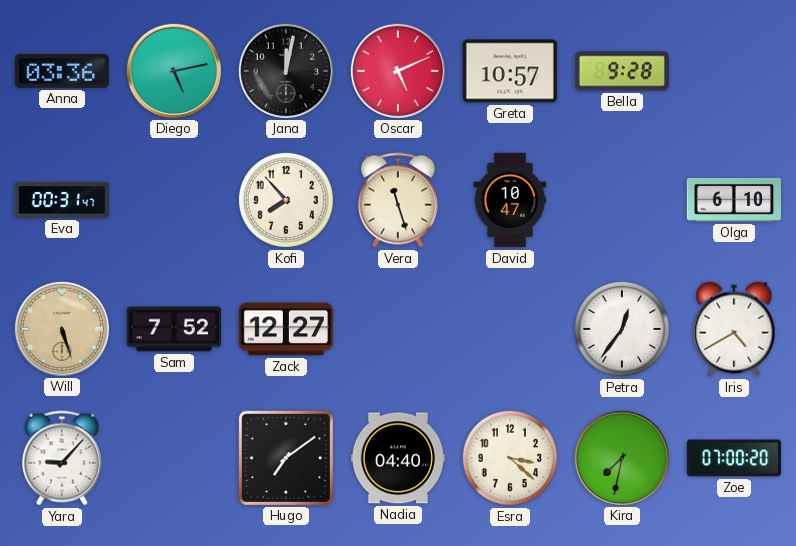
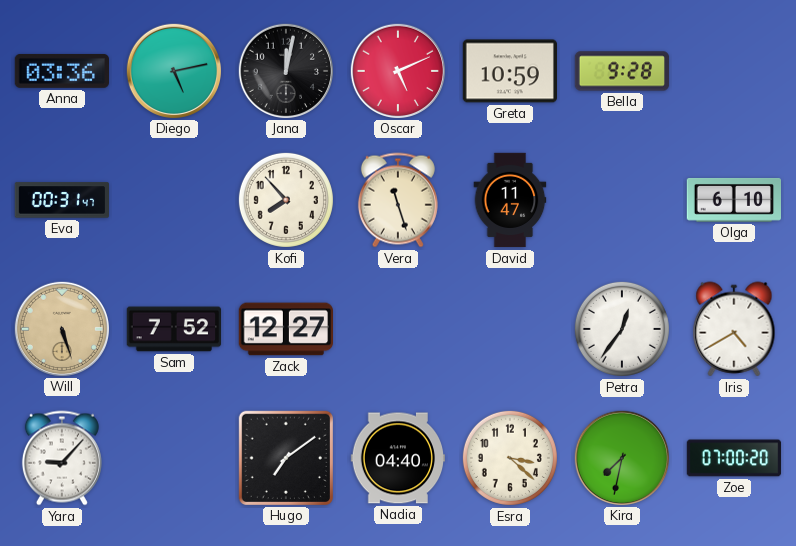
Greta: 10:57 -> 10:59 (509, 71)
David: 10:47 -> 11:47 (510, 200)
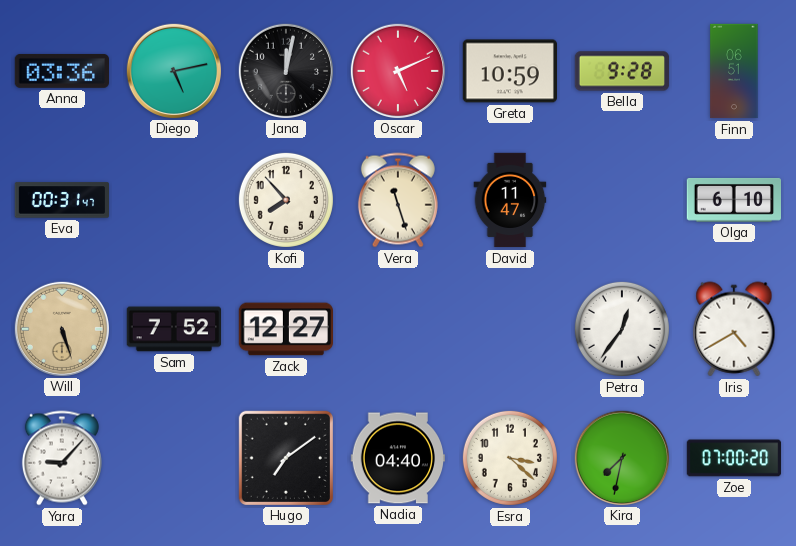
Finn: none -> 06:51 (734, 71)
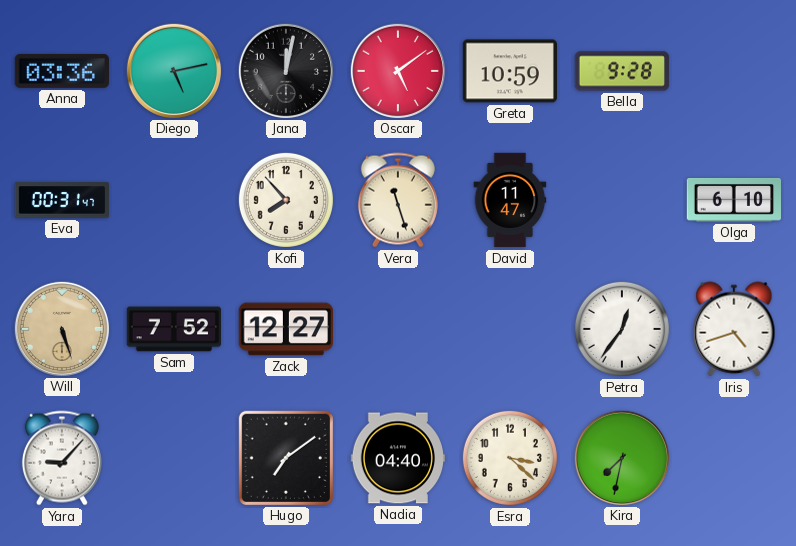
Oscar: 5:11 -> 5:09 (397, 70)
Finn: 06:51 -> none (734, 71)
Iris: 4:40 -> 4:42 (734, 329)
Zoe: 07:00 -> none (734, 458)
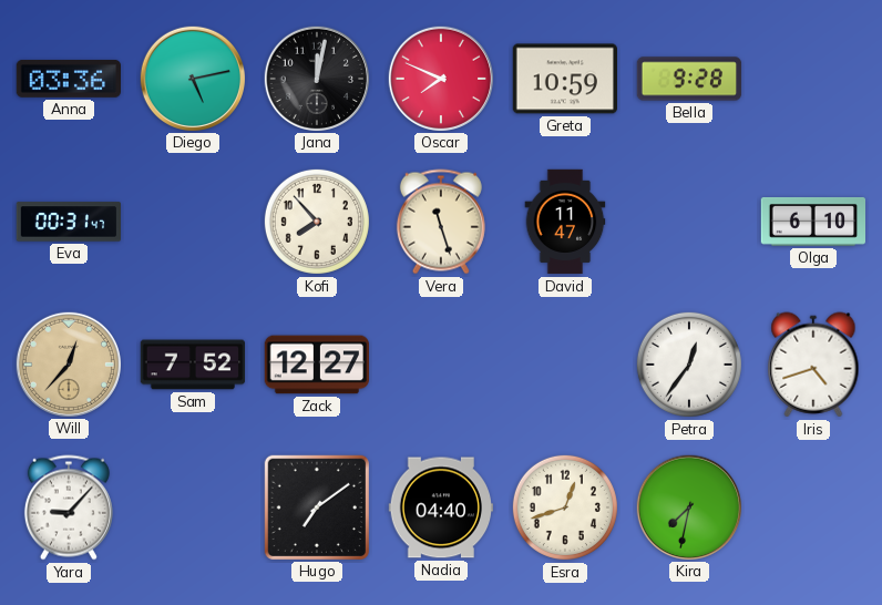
Oscar: 5:09 -> 7:49 (440, 78)
Will: 5:27 -> 12:37 (68, 363)
Esra: 3:22 -> 12:42 (565, 507)
